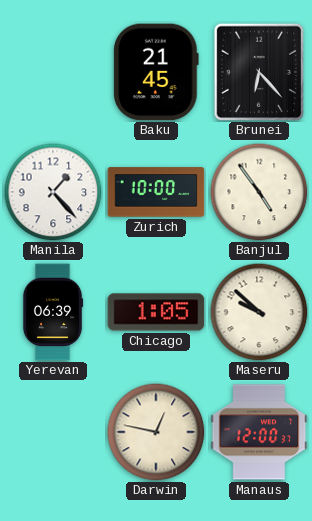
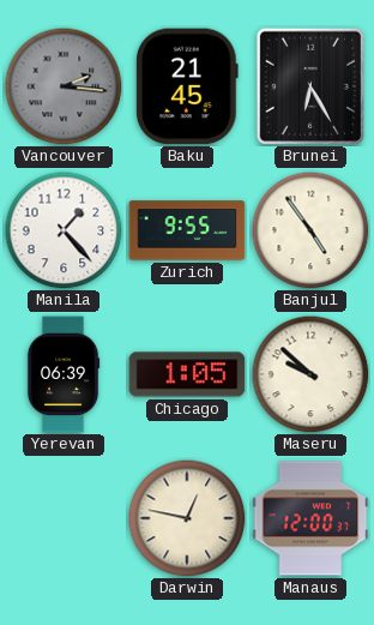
Vancouver: none -> 2:16 (64, 86)
Brunei: 6:23 -> 6:25 (309, 85)
Zurich: 10:00 -> 9:55 (187, 230)
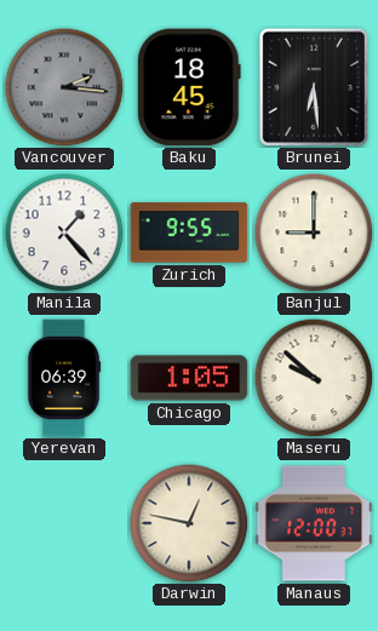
Baku: 21:45 -> 18:45 (189, 87)
Brunei: 6:25 -> 6:29 (313, 86)
Banjul: 4:54 -> 9:00 (314, 233)
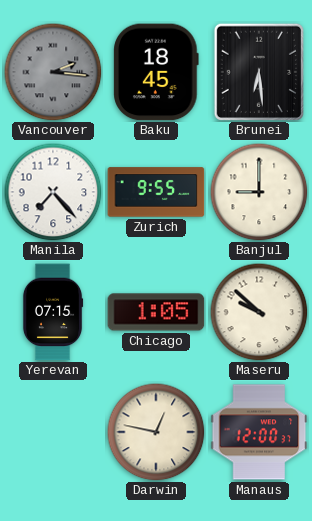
Manila: 1:23 -> 7:23 (53, 192)
Yerevan: 06:39 -> 07:15 (53, 312)
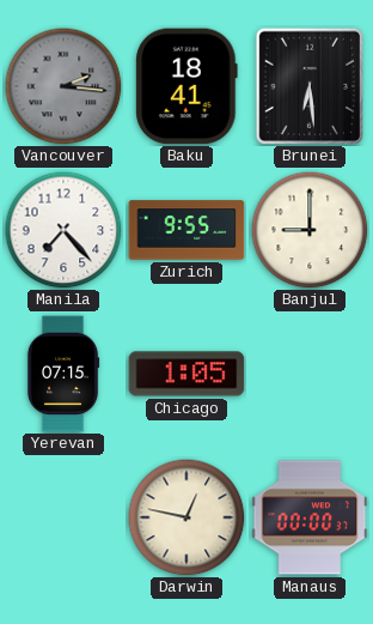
Baku: 18:45 -> 18:41 (186, 86)
Maseru: 9:52 -> none (259, 312)
Manaus: 12:00 -> 00:00 (310, 517)
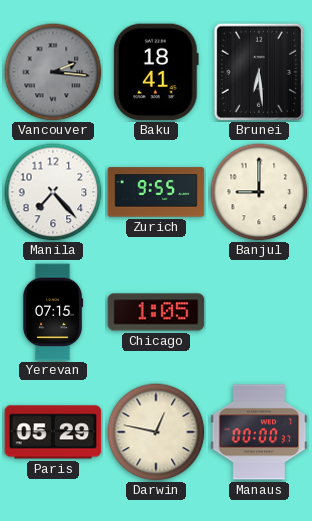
Paris: none -> 05:29 (53, 432)
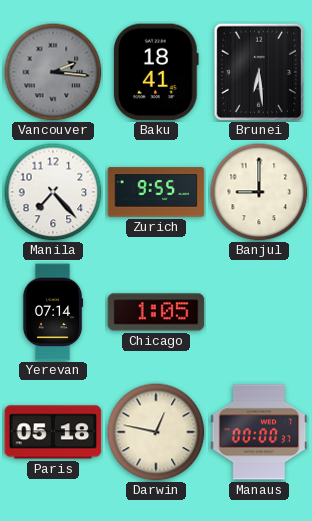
Yerevan: 07:15 -> 07:14 (53, 312)
Paris: 05:29 -> 05:18 (53, 432)
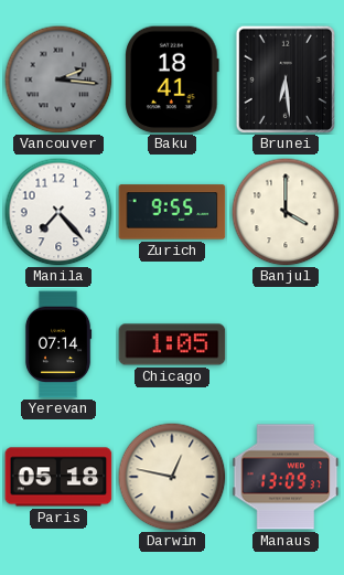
Banjul: 9:00 -> 4:00 (286, 212)
Manaus: 00:00 -> 13:09 (286, 477)
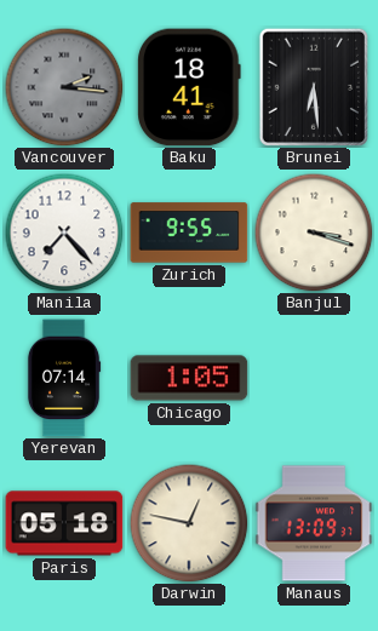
Banjul: 4:00 -> 3:18 (314, 233)
